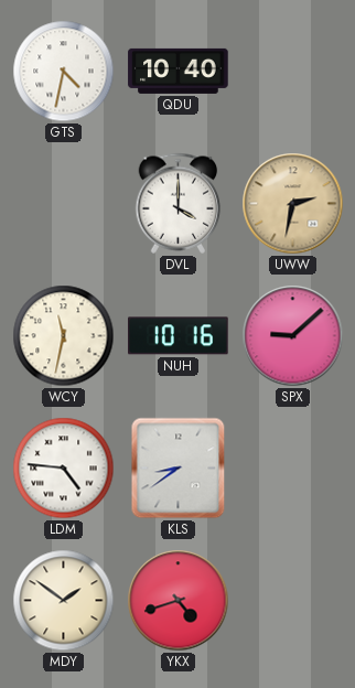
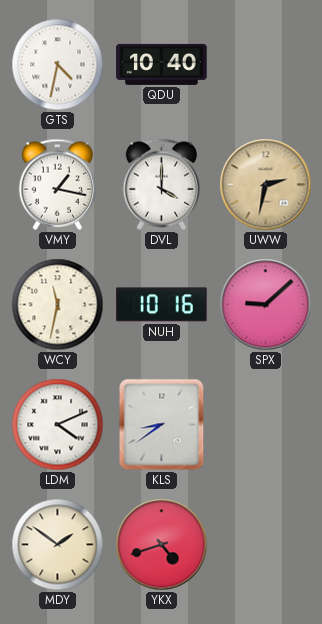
VMY: none -> 1:17 (58, 184)
LDM: 4:46 -> 4:11 (58, 425)
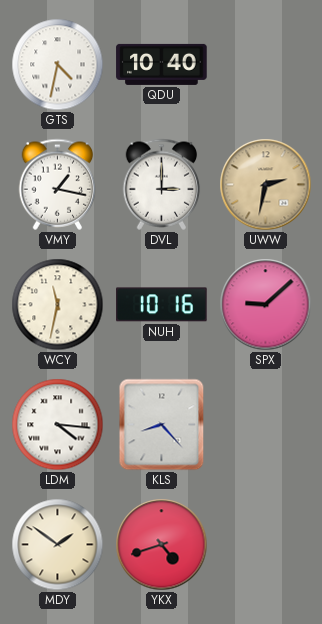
DVL: 4:00 -> 3:00 (162, 184)
LDM: 4:11 -> 4:16 (58, 425)
KLS: 8:39 -> 8:23 (162, 425)
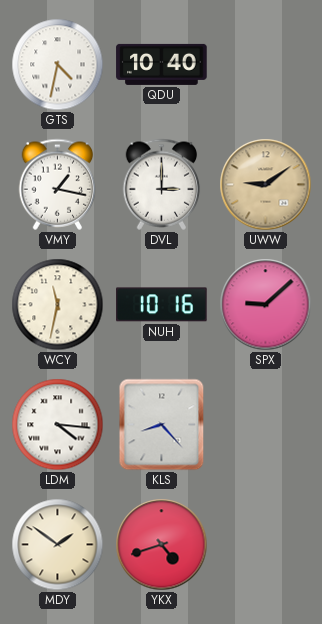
UWW: 2:32 -> 9:09 (266, 185)
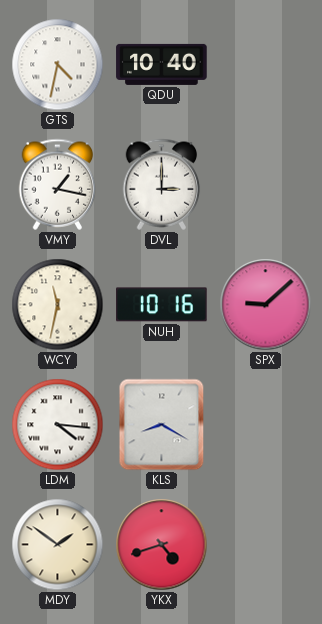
UWW: 9:09 -> none (266, 185)
KLS: 8:23 -> 8:20 (162, 425)
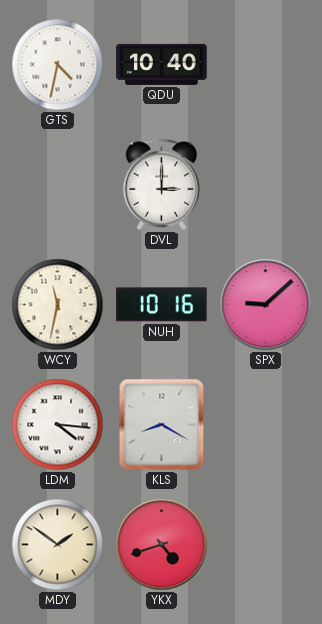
VMY: 1:17 -> none (58, 184)
